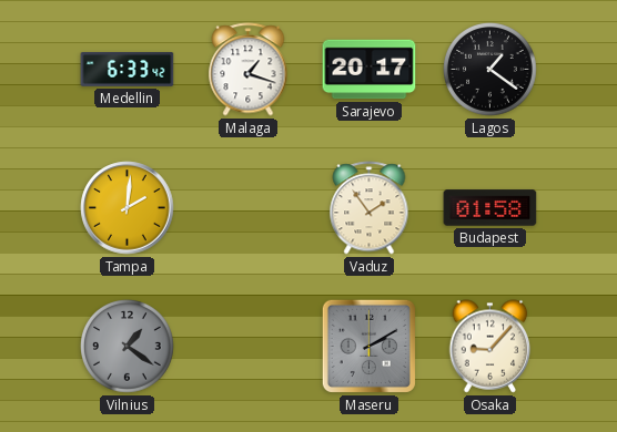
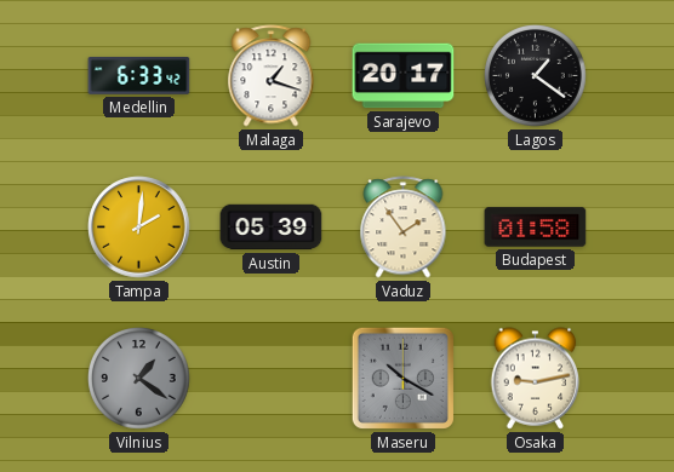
Austin: none -> 05:39 (272, 228)
Maseru: 2:10 -> 10:20 (402, 378)
Osaka: 9:07 -> 9:13 (536, 379)
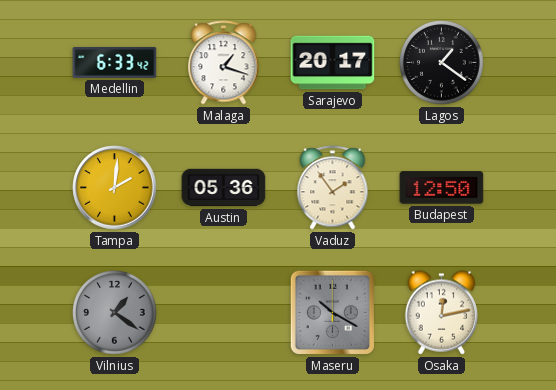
Austin: 05:39 -> 05:36 (224, 188)
Budapest: 01:58 -> 12:50 (442, 188)
Osaka: 9:13 -> 12:13 (442, 313)
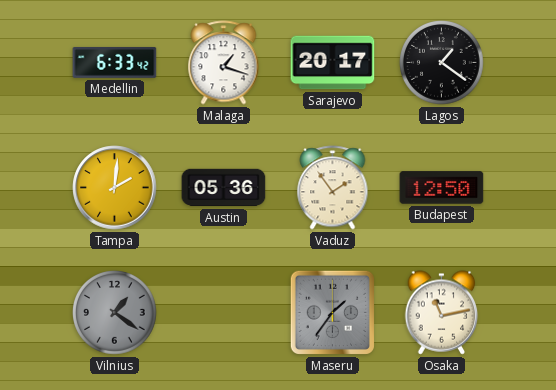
Maseru: 10:20 -> 1:36 (332, 312)
Osaka: 12:13 -> 11:13 (442, 313)
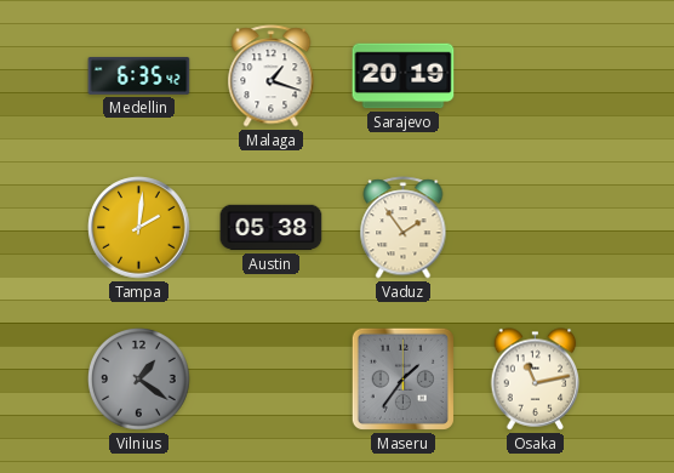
Medellin: 6:33 -> 6:35 (139, 75)
Sarajevo: 20:17 -> 20:19 (404, 76)
Lagos: 1:21 -> none (442, 63)
Austin: 05:36 -> 05:38 (272, 228)
Budapest: 12:50 -> none (442, 188)
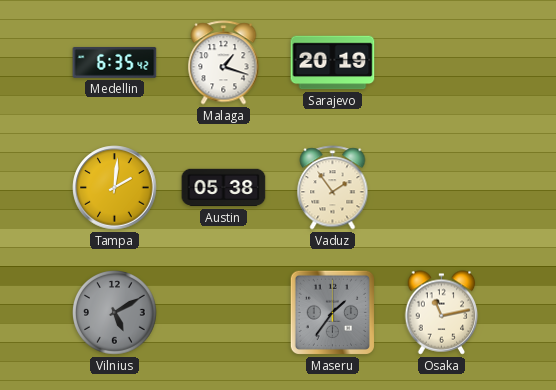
Vilnius: 1:21 -> 5:10 (115, 313)
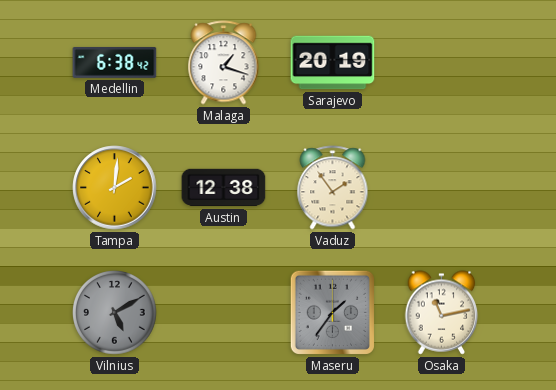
Medellin: 6:35 -> 6:38 (115, 62)
Austin: 05:38 -> 12:38 (224, 188)
